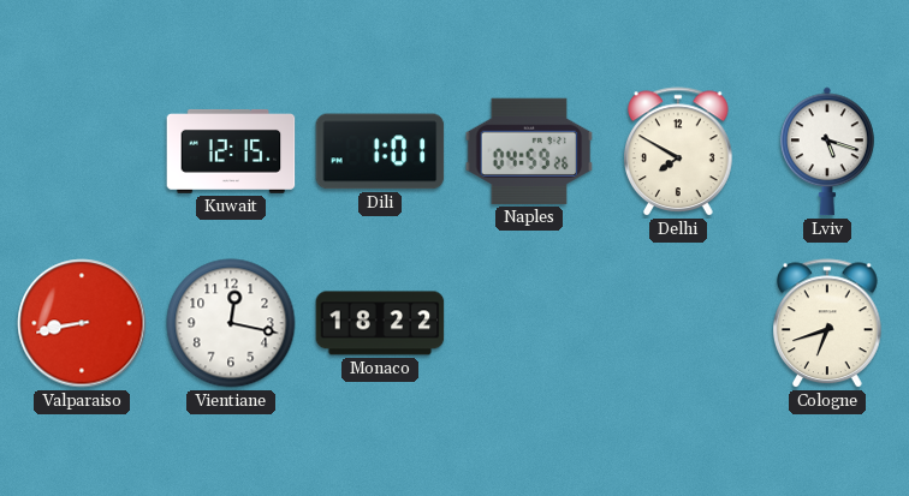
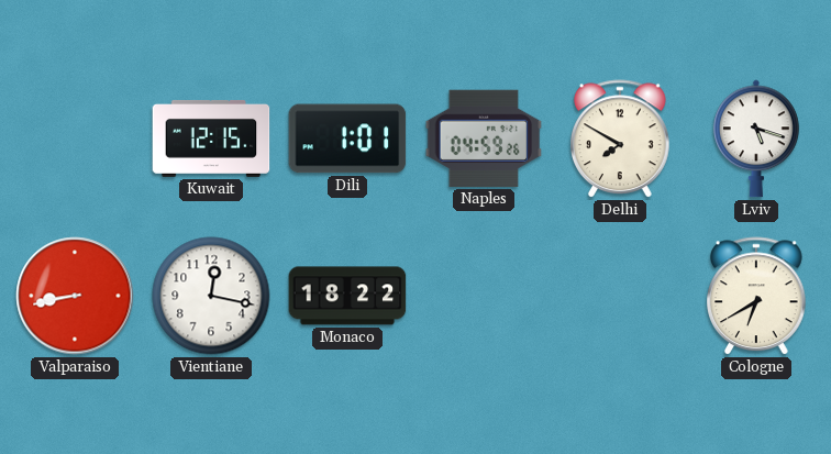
Cologne: 6:42 -> 6:40 (757, 297)
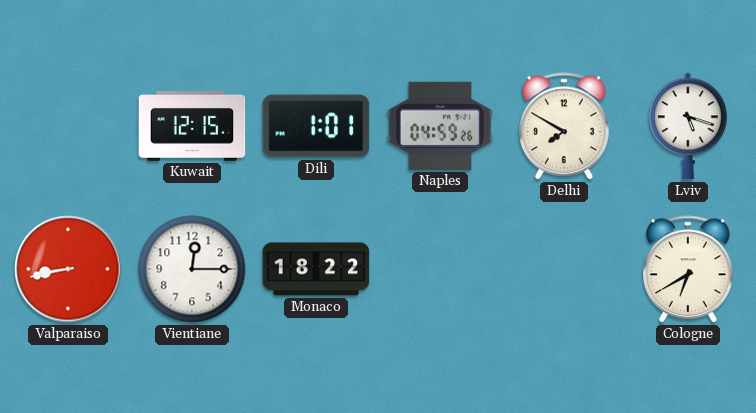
Vientiane: 12:17 -> 12:15 (192, 269)
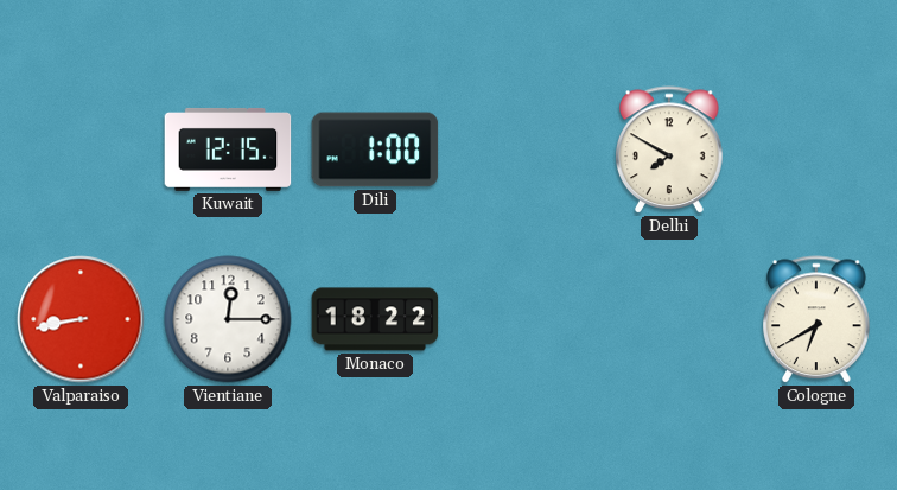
Dili: 1:01 -> 1:00 (375, 149)
Naples: 04:59 -> none (440, 126)
Lviv: 5:18 -> none (689, 126)
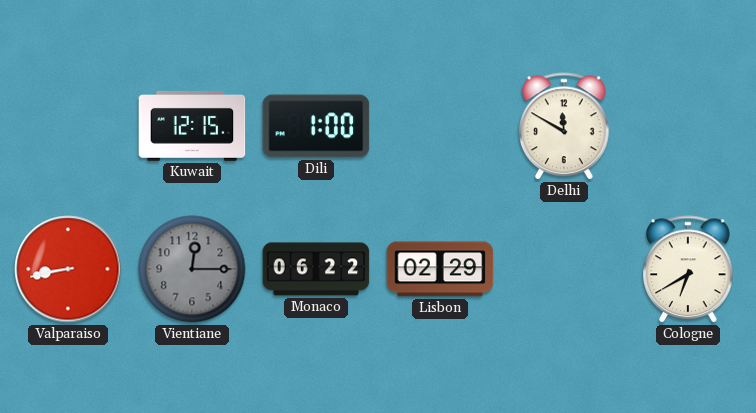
Delhi: 7:50 -> 11:50 (565, 127)
Vientiane dial: white -> grey (192, 269)
Monaco: 18:22 -> 06:22 (316, 269)
Lisbon: none -> 02:29 (440, 269)
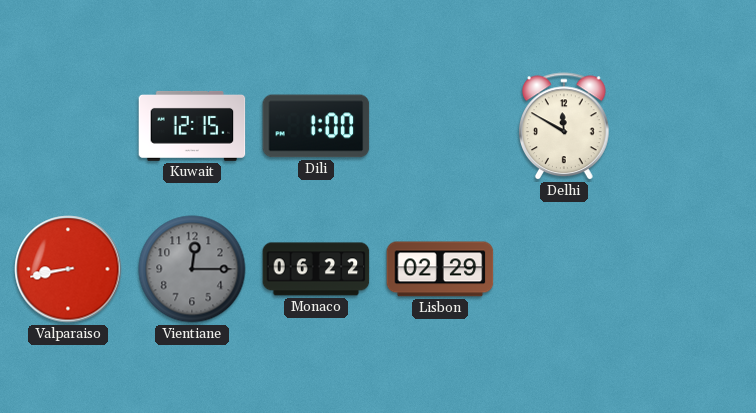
Cologne: 6:40 -> none (689, 270)
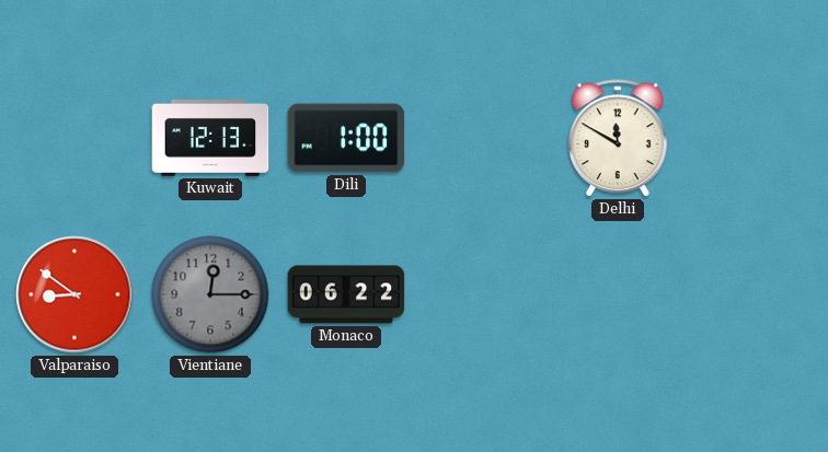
Kuwait: 12:15 -> 12:13 (210, 138)
Valparaiso: 8:43 -> 8:51 (74, 294)
Lisbon: 02:29 -> none (440, 269)
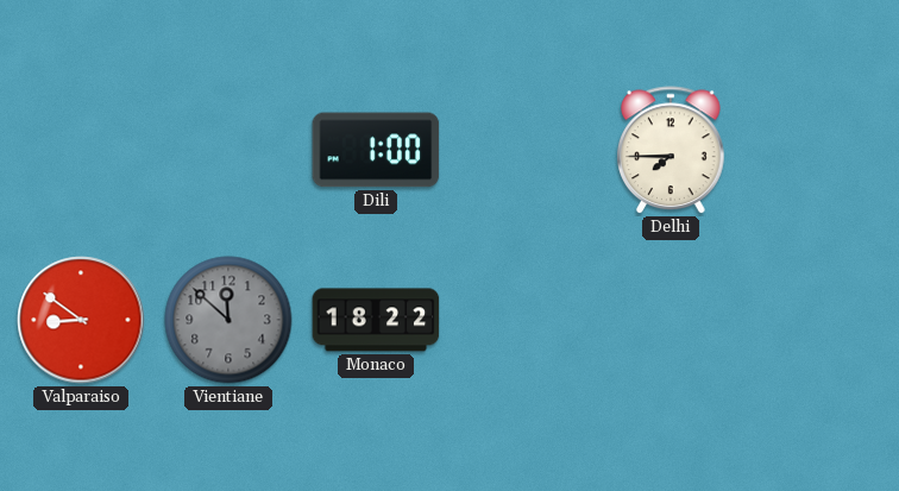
Kuwait: 12:13 -> none (210, 138)
Delhi: 11:50 -> 7:45 (672, 151)
Vientiane: 12:15 -> 11:52 (228, 320)
Monaco: 06:22 -> 18:22 (376, 320)
